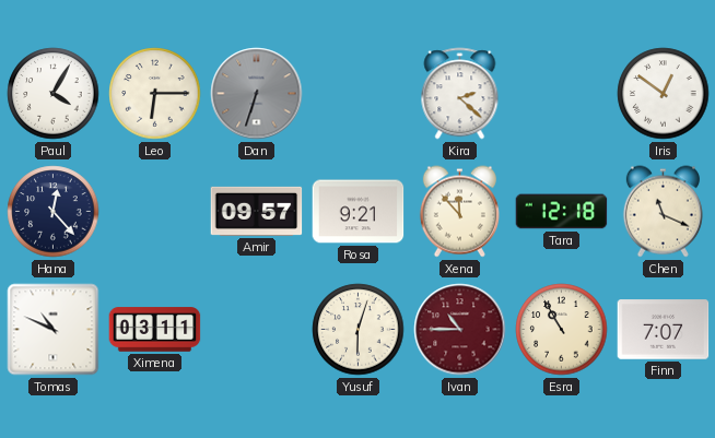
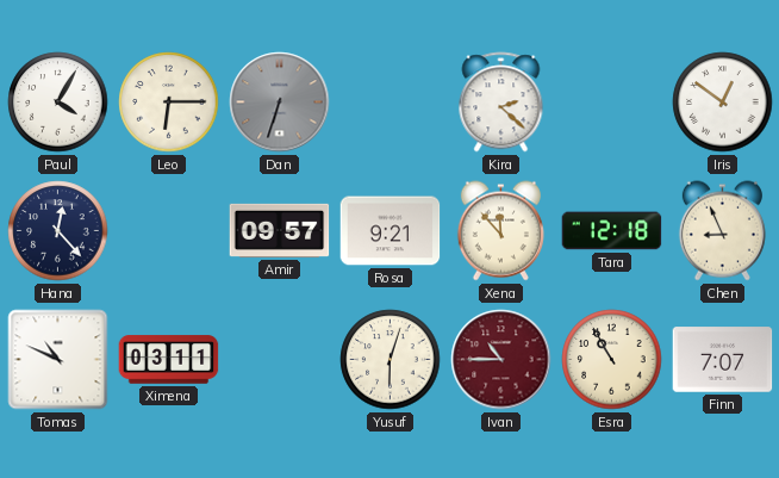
Chen: 11:19 -> 8:56 (722, 231)
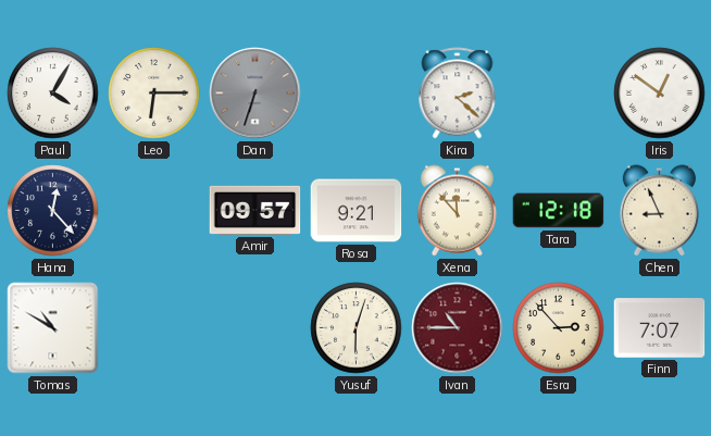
Tomas: 10:49 -> 10:50 (53, 328)
Ximena: 03:11 -> none (169, 360)
Esra: 10:55 -> 2:53 (559, 328)
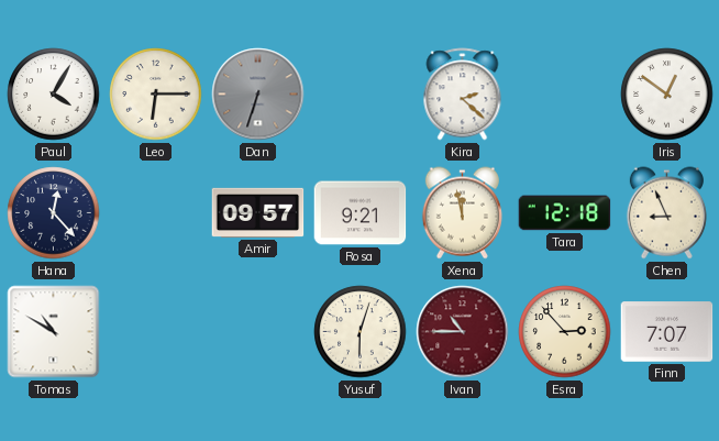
Xena: 11:53 -> 11:58 (462, 213)
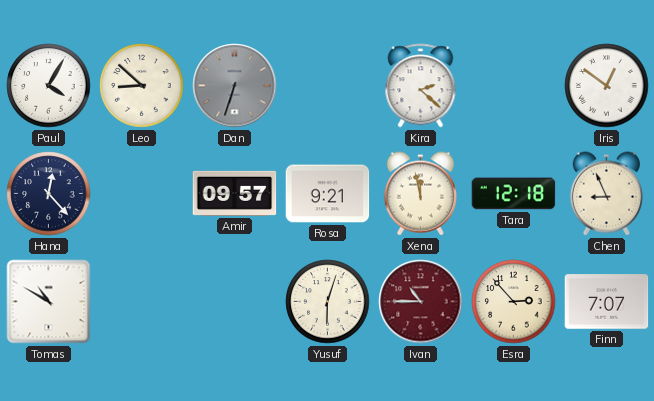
Leo: 6:15 -> 8:52 (142, 86)
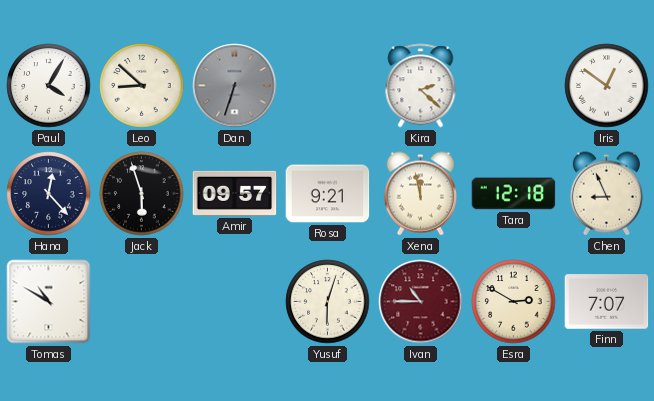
Jack: none -> 5:57 (142, 194)
Esra: 2:53 -> 2:50 (514, 302)
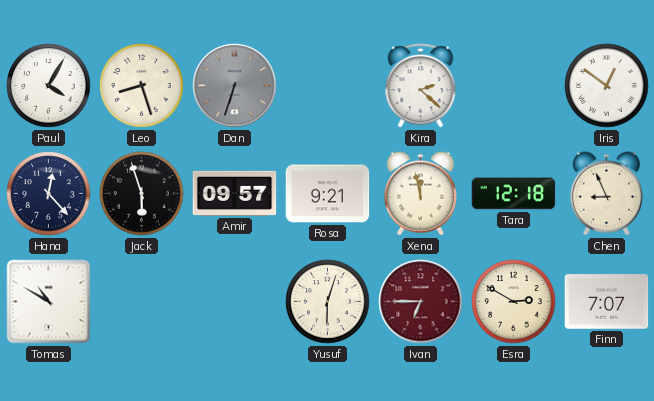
Leo: 8:52 -> 8:27 (142, 86)
Ivan: 10:45 -> 6:45 (421, 302)
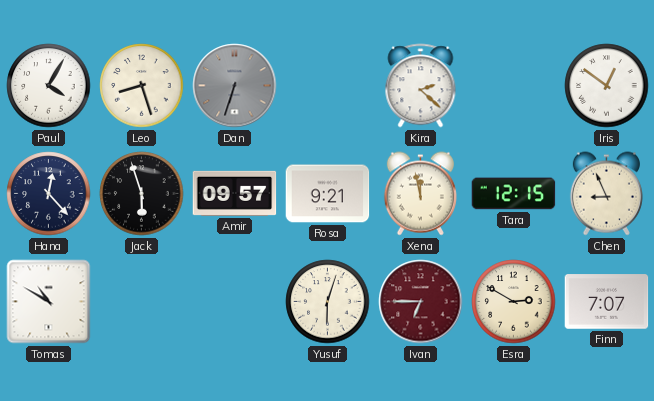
Tara: 12:18 -> 12:15 (514, 194)
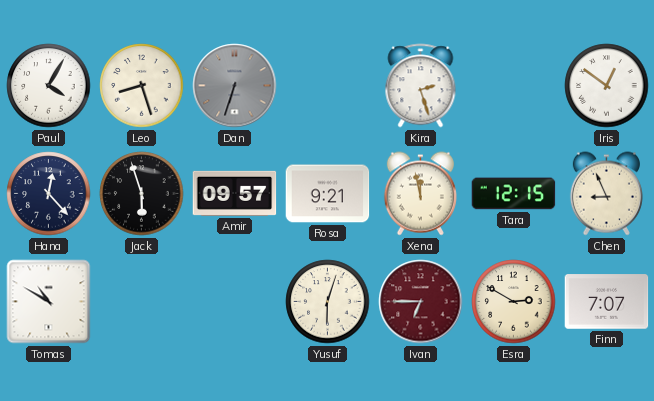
Kira: 2:22 -> 2:27 (421, 86)
